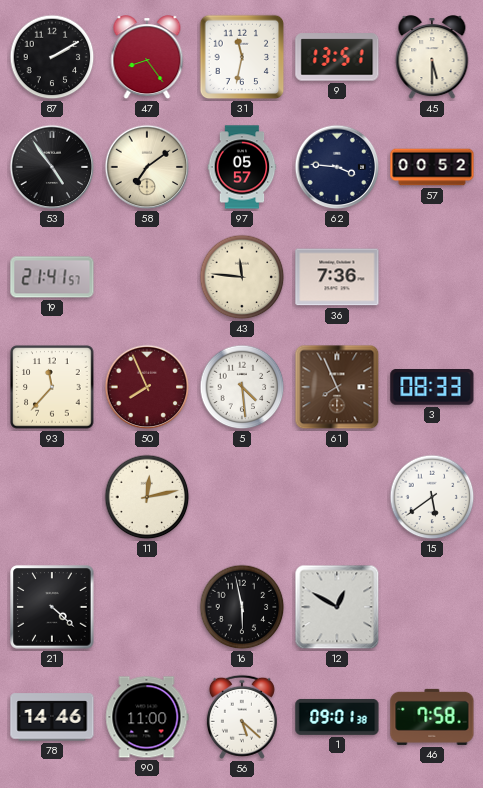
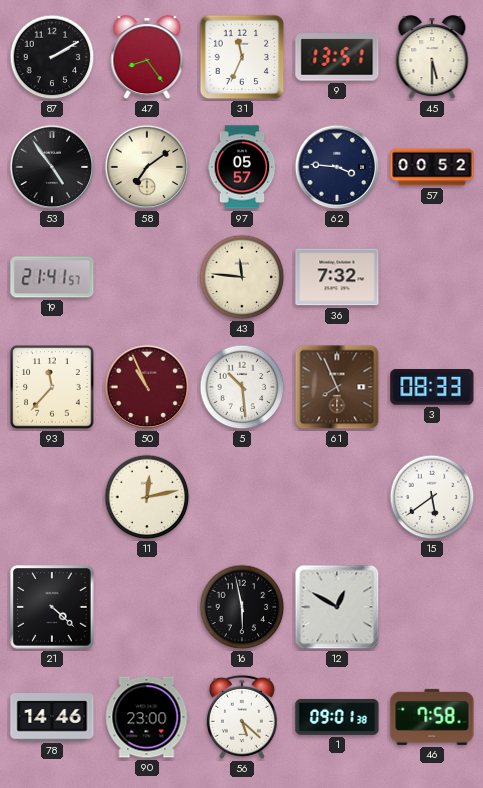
31: 11:32 -> 11:34 (242, 57)
36: 7:36 -> 7:32 (337, 277)
50: 7:56 -> 10:56 (147, 387)
5: 4:29 -> 10:29 (242, 387)
90: 11:00 -> 23:00 (147, 717)
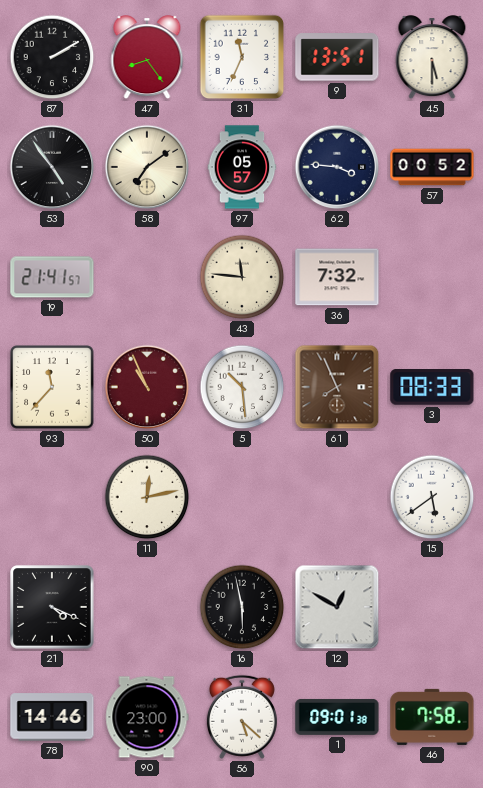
21: 4:22 -> 4:19 (52, 607)
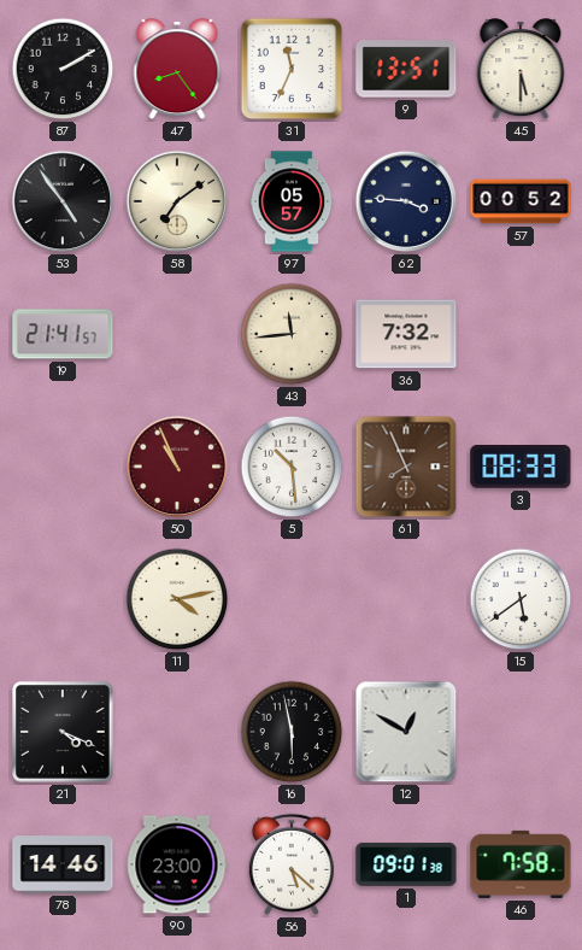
43: 11:46 -> 11:44 (292, 334)
93: 11:37 -> none (52, 387)
11: 12:13 -> 4:13 (177, 599)
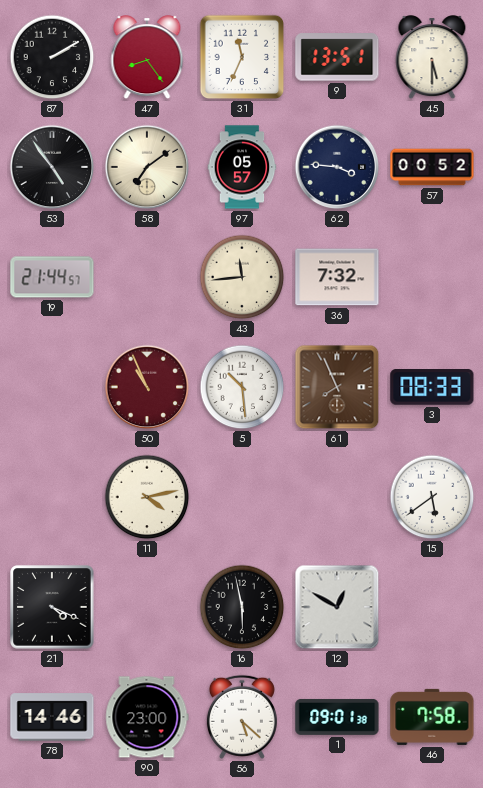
19: 21:41 -> 21:44 (52, 277)
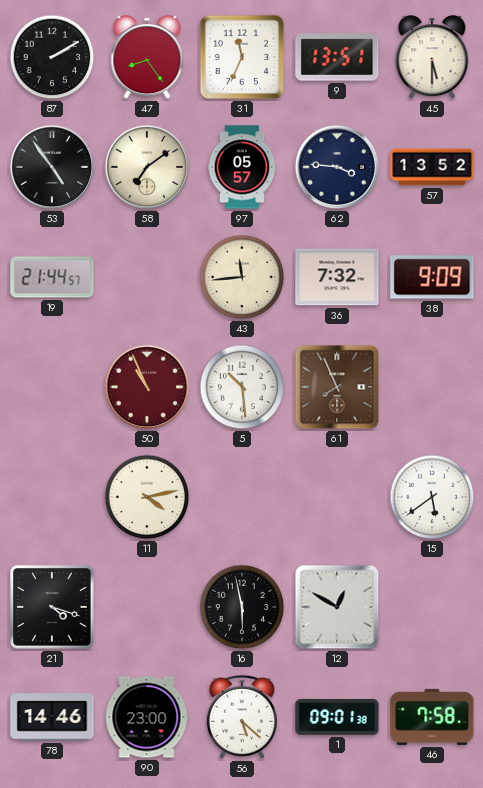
57: 00:52 -> 13:52 (432, 167)
38: none -> 9:09 (432, 277)
3: 08:33 -> none (432, 388)
21: 4:19 -> 4:18 (52, 607)
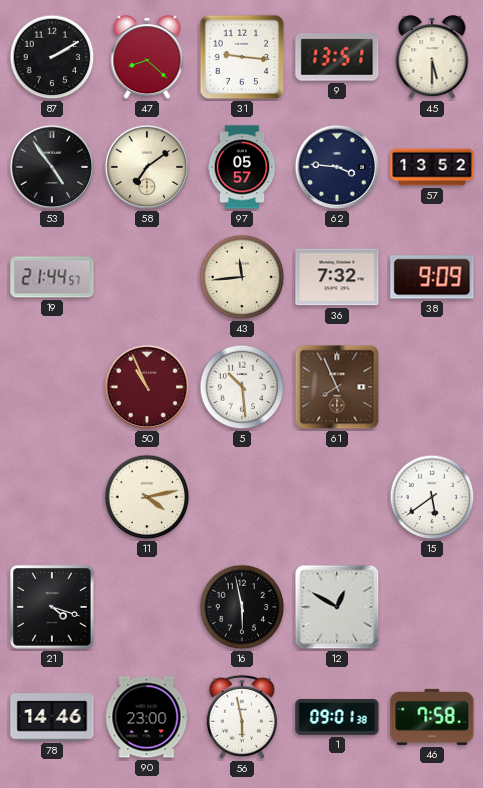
47: 8:24 -> 8:22 (147, 58)
31: 11:34 -> 9:16 (242, 57)
56: 5:22 -> 5:58 (242, 717)
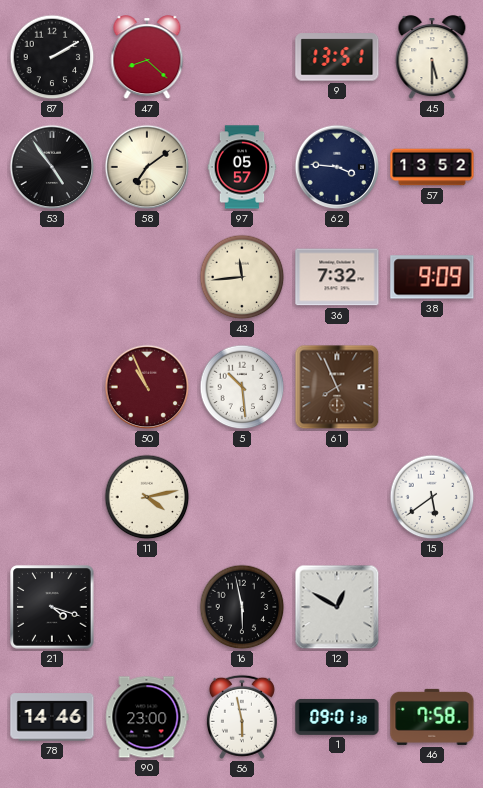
31: 9:16 -> none (242, 57)
19: 21:44 -> none (52, 277)
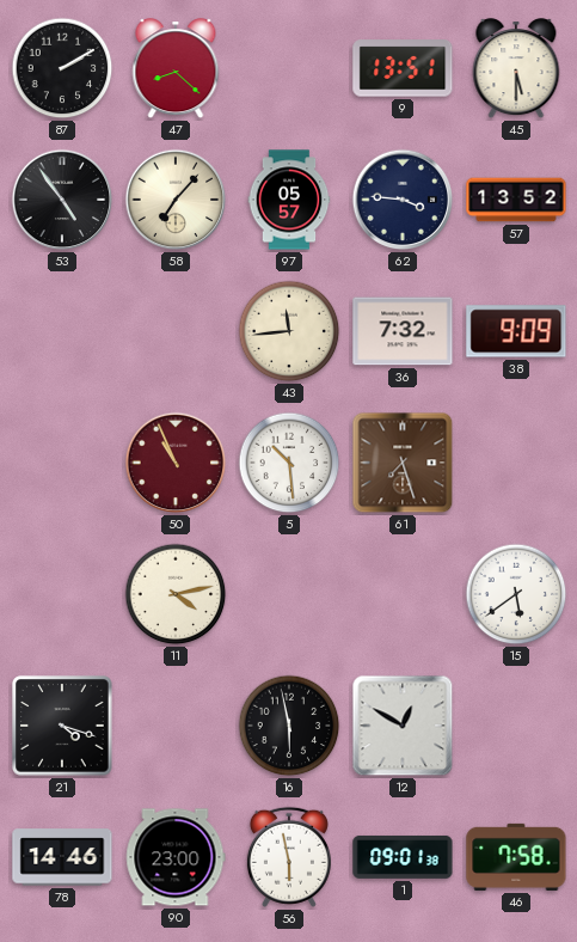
58: 7:09 -> 7:07 (176, 200)
61: 7:56 -> 7:27 (403, 463)
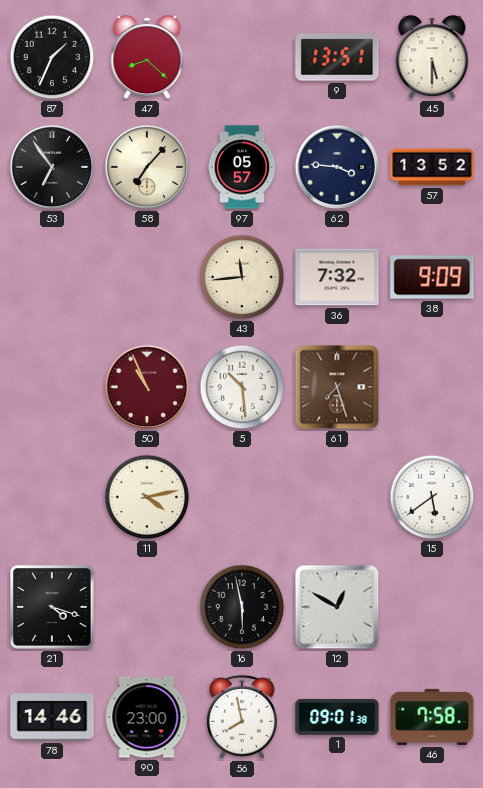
87: 2:10 -> 1:34 (52, 57)
53: 4:54 -> 6:54 (52, 167)
56: 5:58 -> 7:58 (242, 717)
